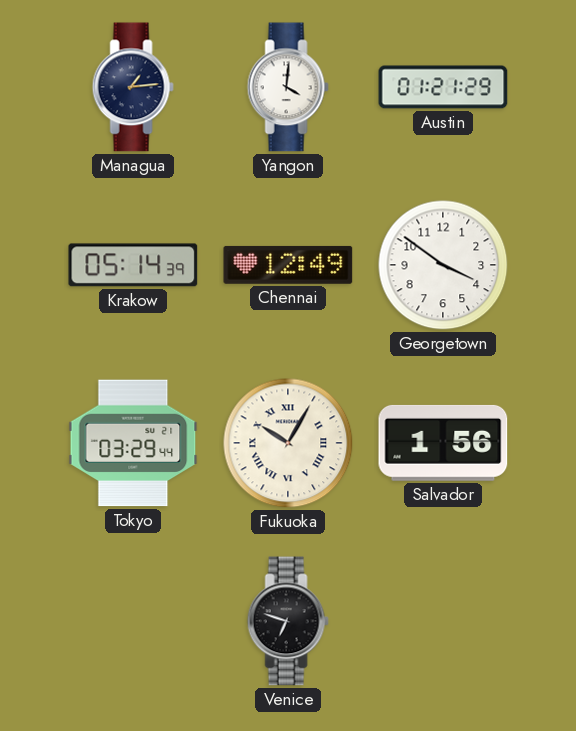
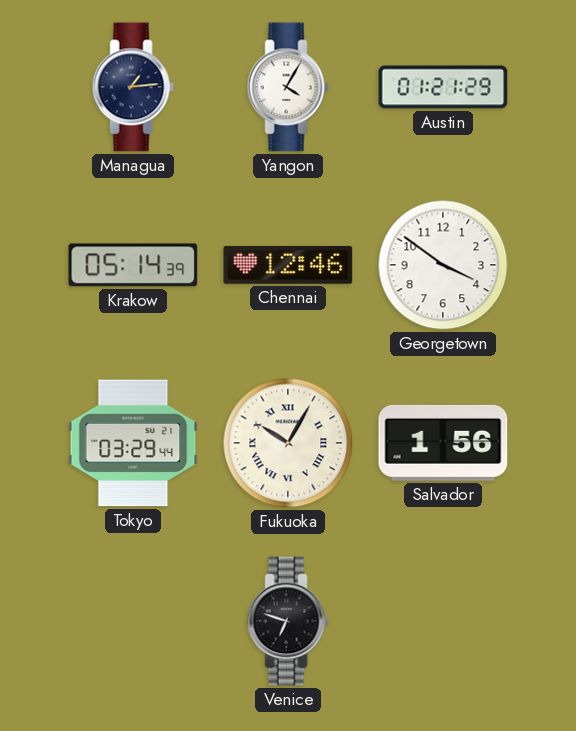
Yangon: 4:01 -> 4:05 (288, 87)
Chennai: 12:49 -> 12:46 (288, 265)
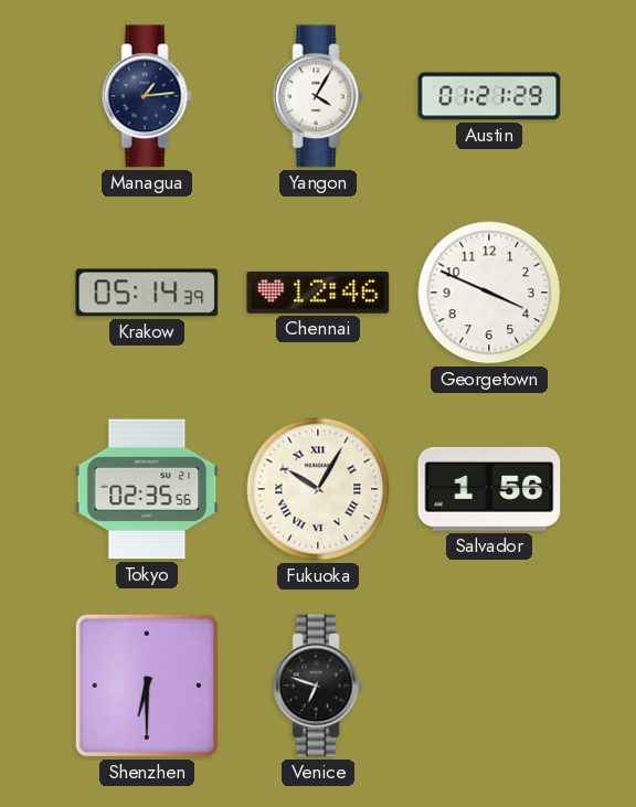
Georgetown: 3:51 -> 3:49 (489, 293)
Tokyo: 03:29 -> 02:35 (147, 489)
Shenzhen: none -> 6:30 (147, 686)
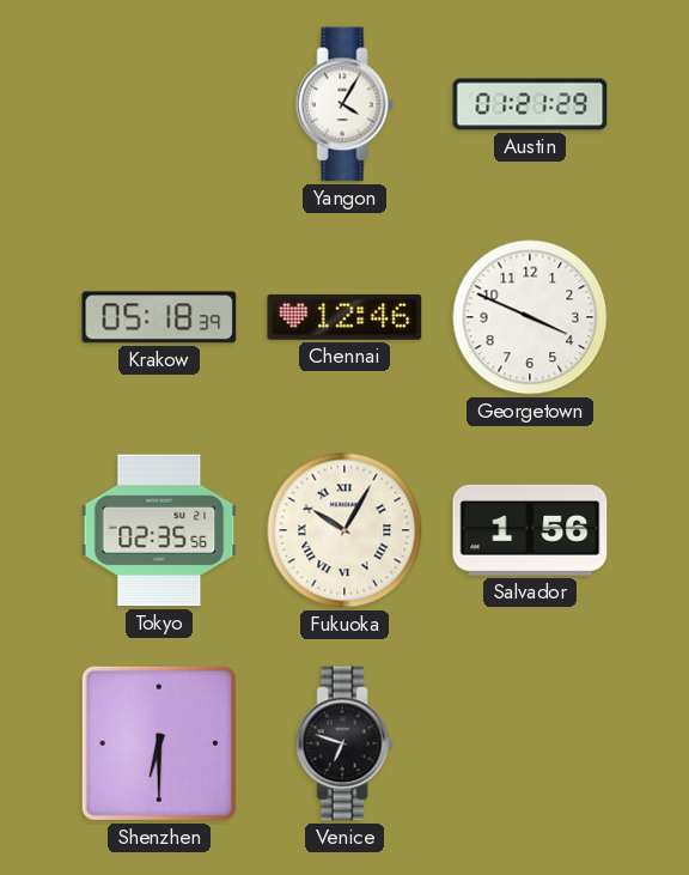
Managua: 1:14 -> none (147, 96)
Krakow: 05:14 -> 05:18 (159, 317)
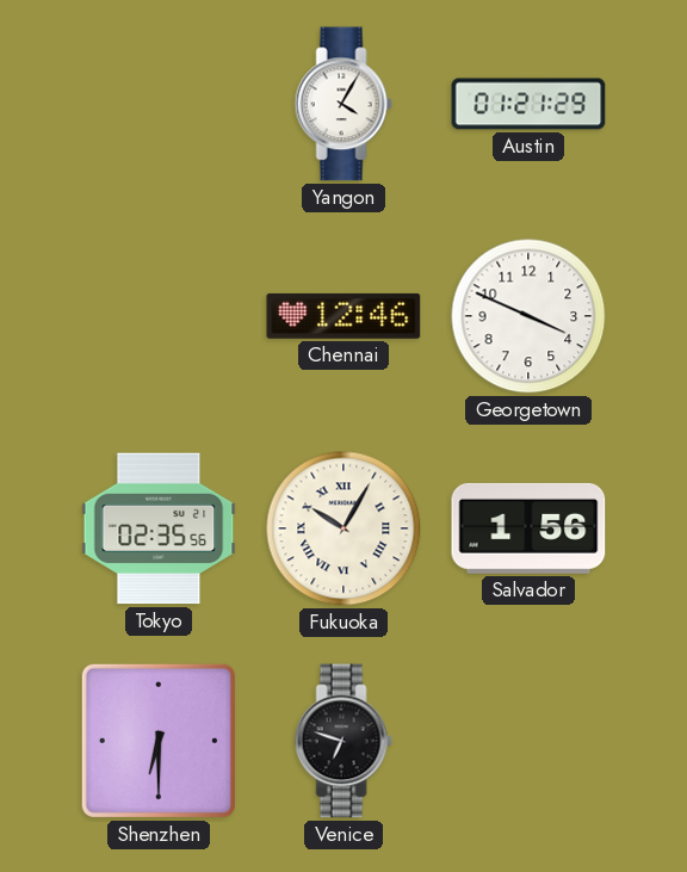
Krakow: 05:18 -> none (159, 317)
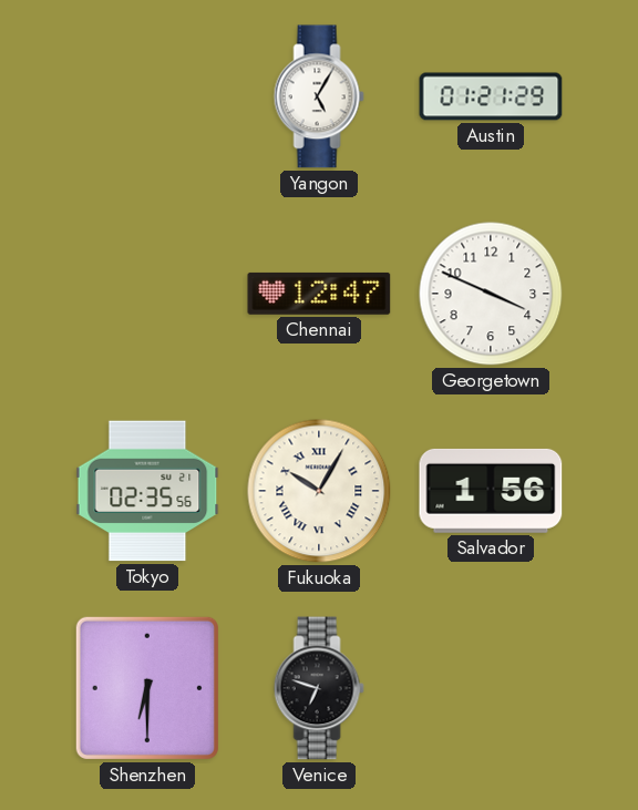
Yangon: 4:05 -> 5:05 (319, 96)
Chennai: 12:46 -> 12:47 (319, 294)
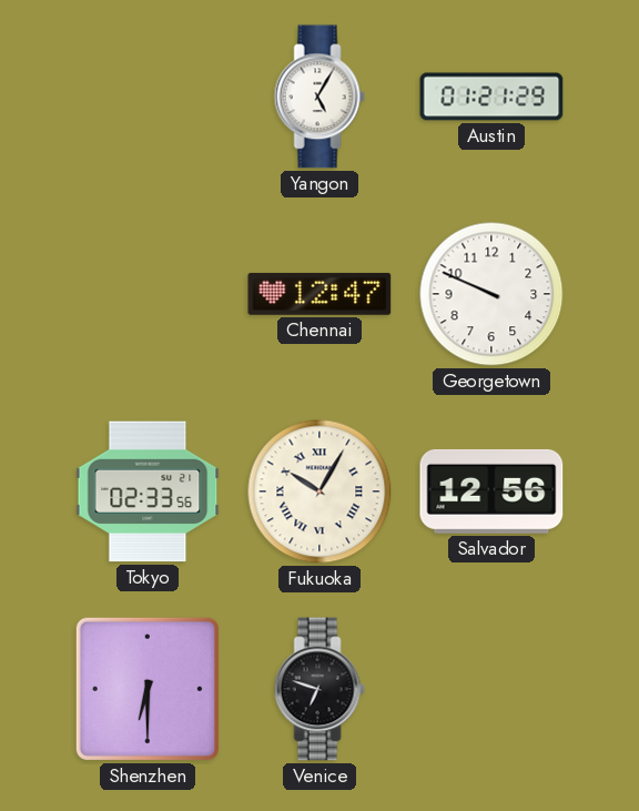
Georgetown: 3:49 -> 9:49 (491, 294)
Tokyo: 02:35 -> 02:33 (148, 491)
Salvador: 1:56 -> 12:56 (491, 491)
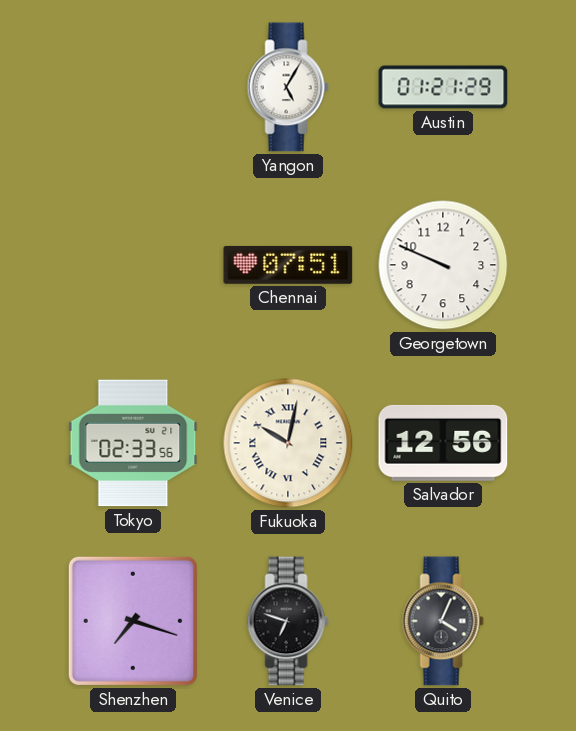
Chennai: 12:47 -> 07:51 (288, 265)
Fukuoka: 10:05 -> 10:02 (288, 443)
Shenzhen: 6:30 -> 7:18 (133, 621)
Quito: none -> 4:04 (443, 621)
